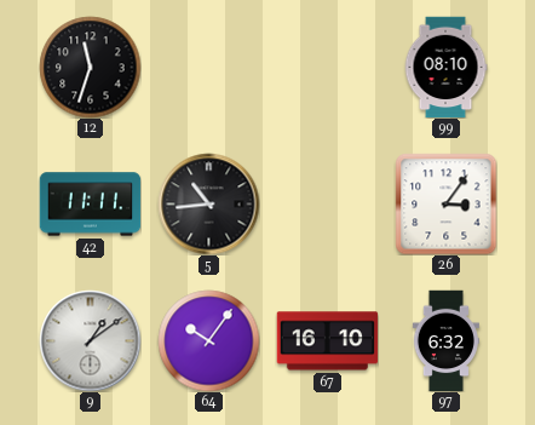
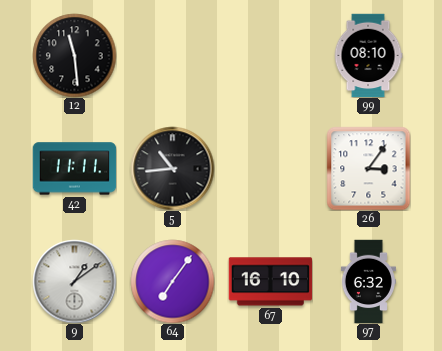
12: 11:33 -> 11:29 (74, 55)
64: 10:06 -> 7:06 (172, 281)
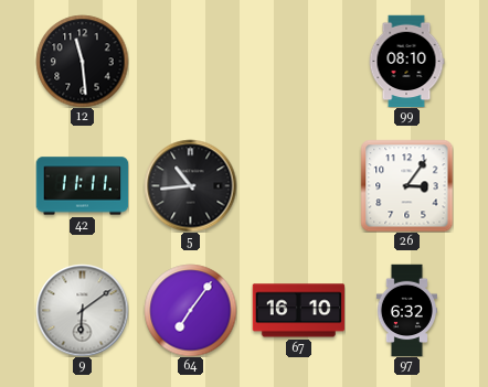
9: 1:09 -> 6:09 (82, 310)
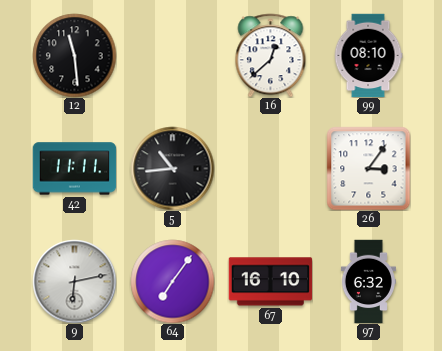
16: none -> 12:38 (271, 55)
9: 6:09 -> 6:13 (74, 281)
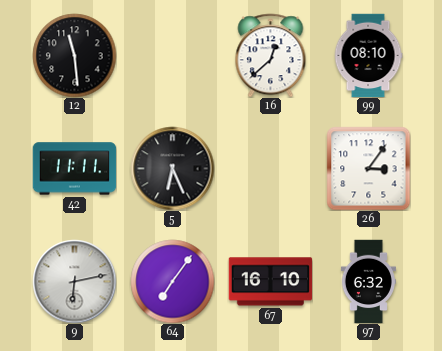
5: 10:44 -> 6:26 (172, 168)
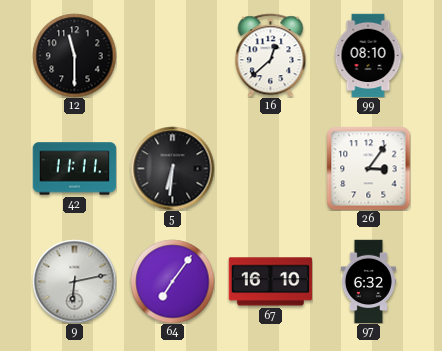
12: 11:29 -> 11:30 (74, 55)
5: 6:26 -> 6:31 (172, 168)
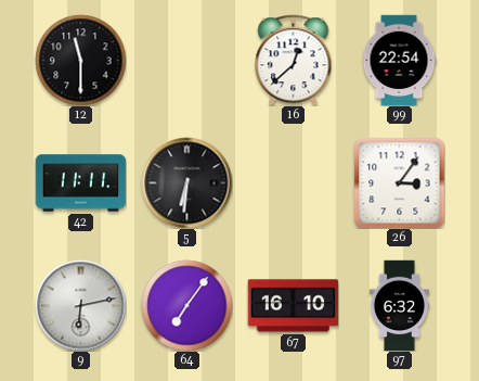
99: 08:10 -> 22:54 (399, 60)
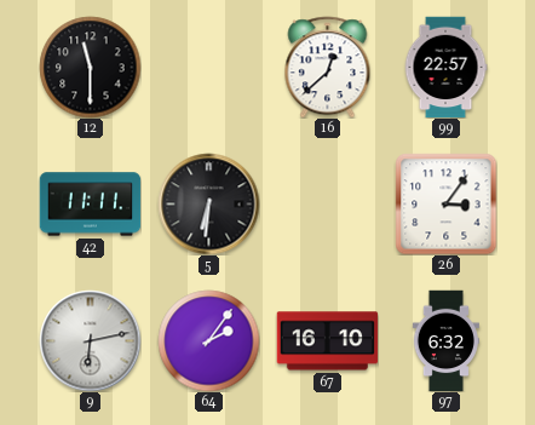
99: 22:54 -> 22:57 (445, 67)
64: 7:06 -> 2:06 (208, 340)
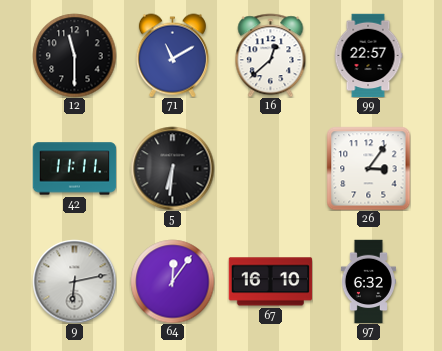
71: none -> 11:10 (172, 55)
64: 2:06 -> 12:06 (172, 281)
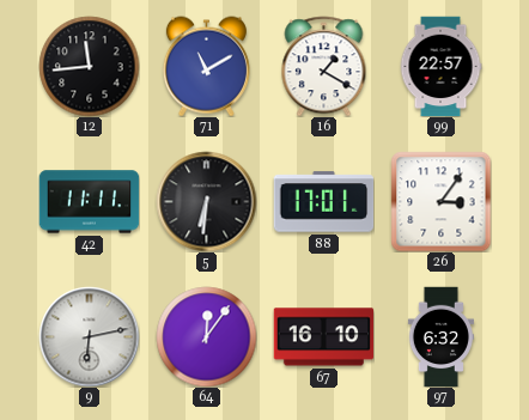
12: 11:30 -> 11:44 (89, 66)
16: 12:38 -> 1:20 (324, 66)
88: none -> 17:01 (323, 202)
